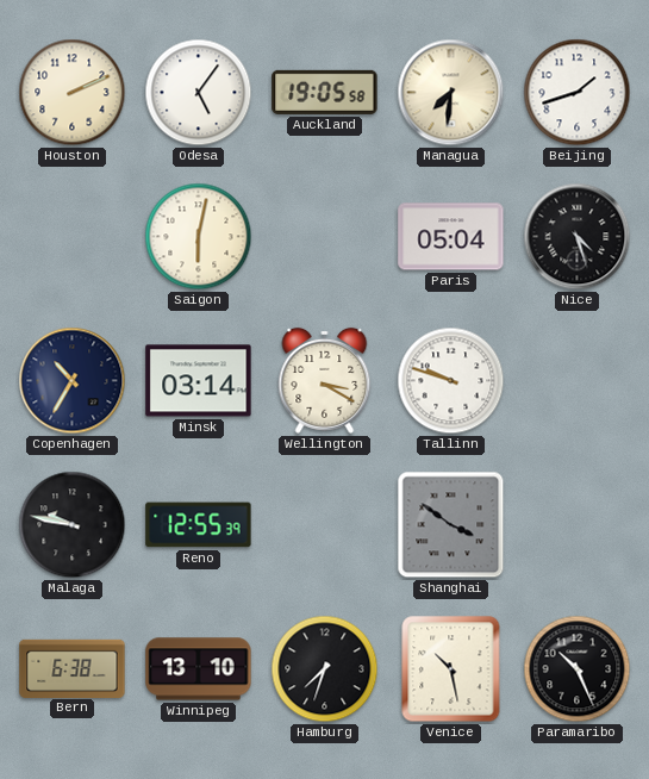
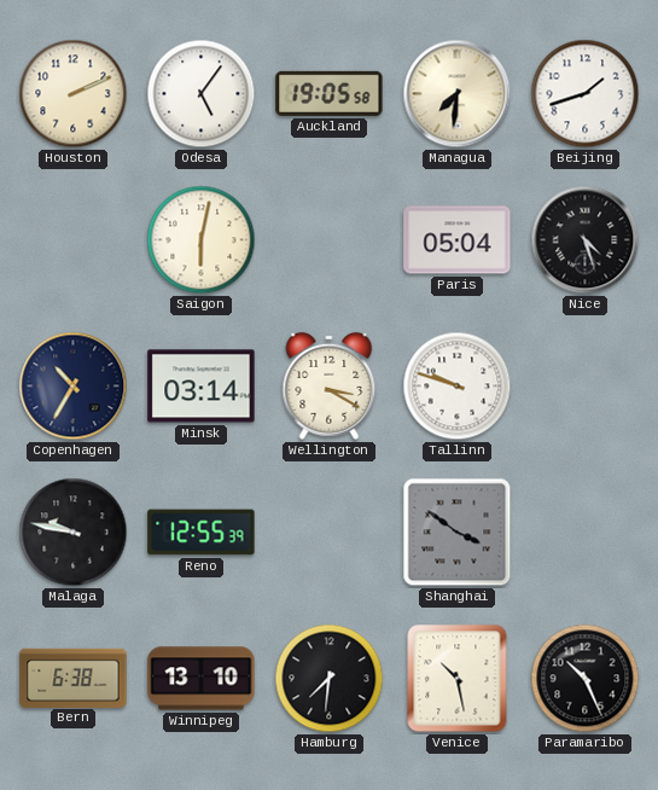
Hamburg: 7:33 -> 7:31 (330, 679)
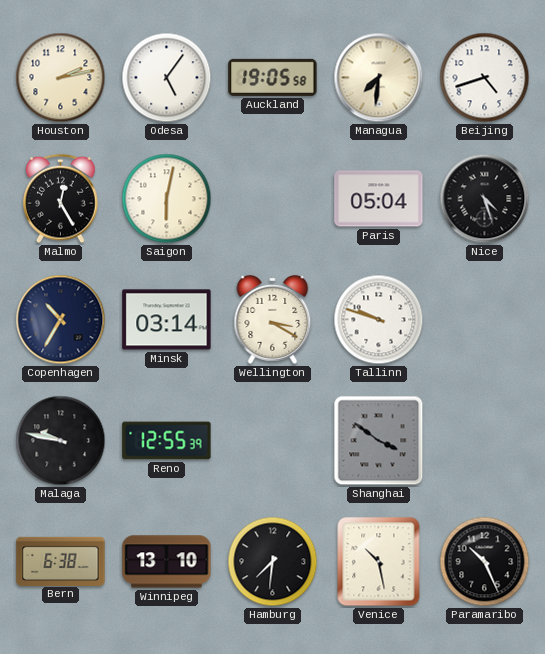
Houston: 2:11 -> 2:13 (61, 78)
Beijing: 1:42 -> 4:42 (485, 78)
Malmo: none -> 12:25 (61, 199)
